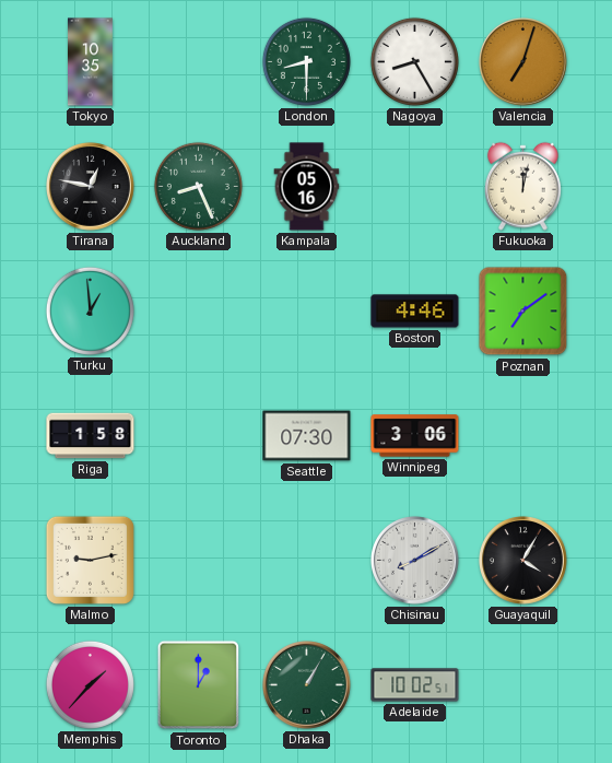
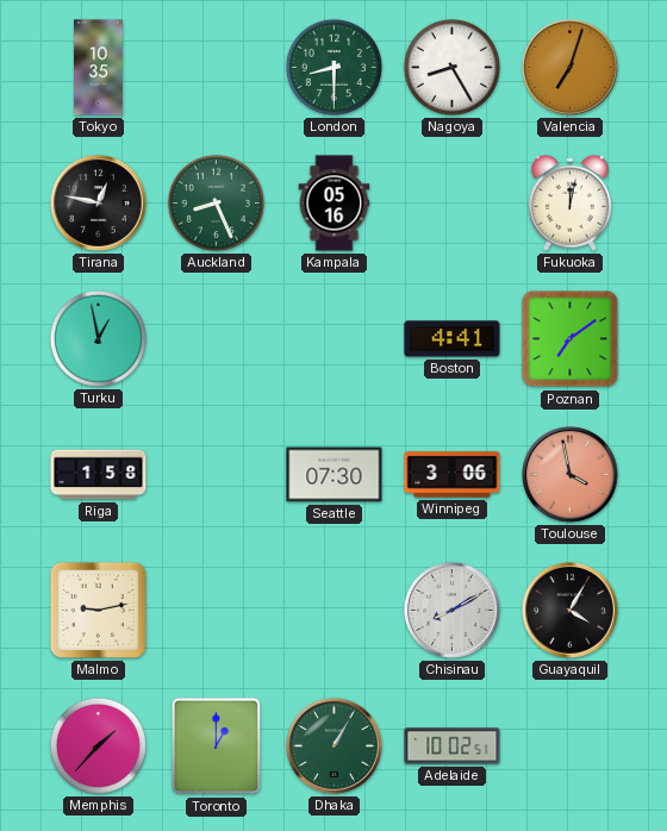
Turku: 12:59 -> 12:58 (98, 338)
Boston: 4:46 -> 4:41 (453, 339)
Toulouse: none -> 3:58 (571, 475)
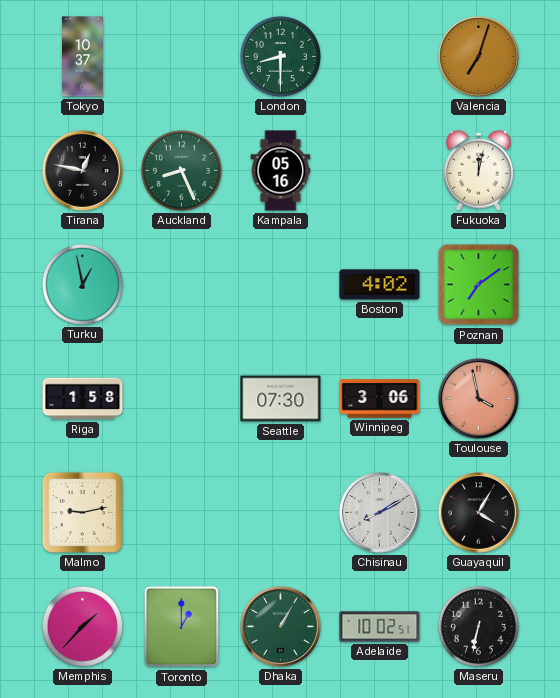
Tokyo: 10:35 -> 10:37 (83, 57)
Nagoya: 8:25 -> none (451, 67)
Boston: 4:41 -> 4:02 (380, 285)
Maseru: none -> 6:32 (478, 626)
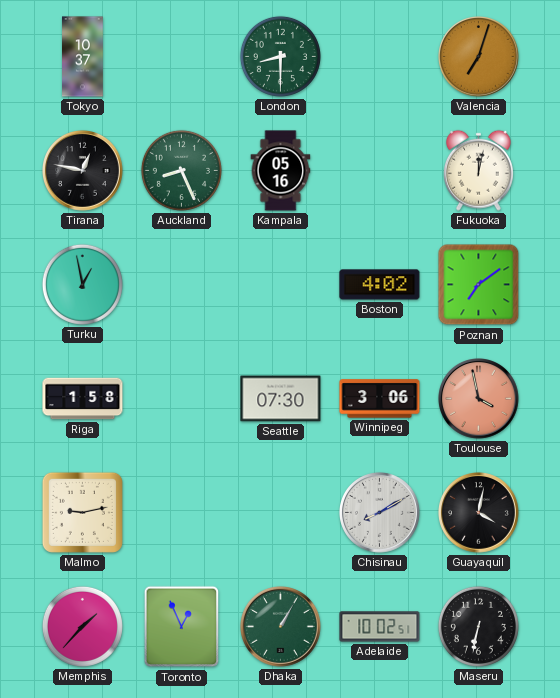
Guayaquil: 4:05 -> 4:02 (479, 513)
Toronto: 1:00 -> 12:56 (182, 627)
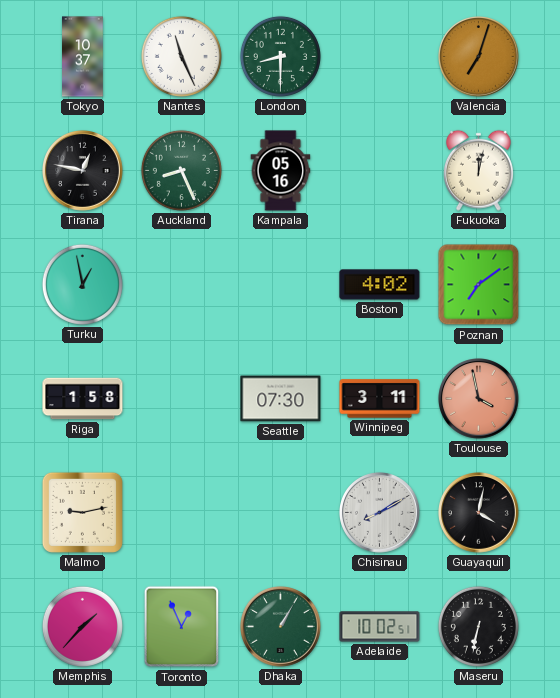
Nantes: none -> 11:26 (181, 56)
Winnipeg: 3:06 -> 3:11 (380, 399)
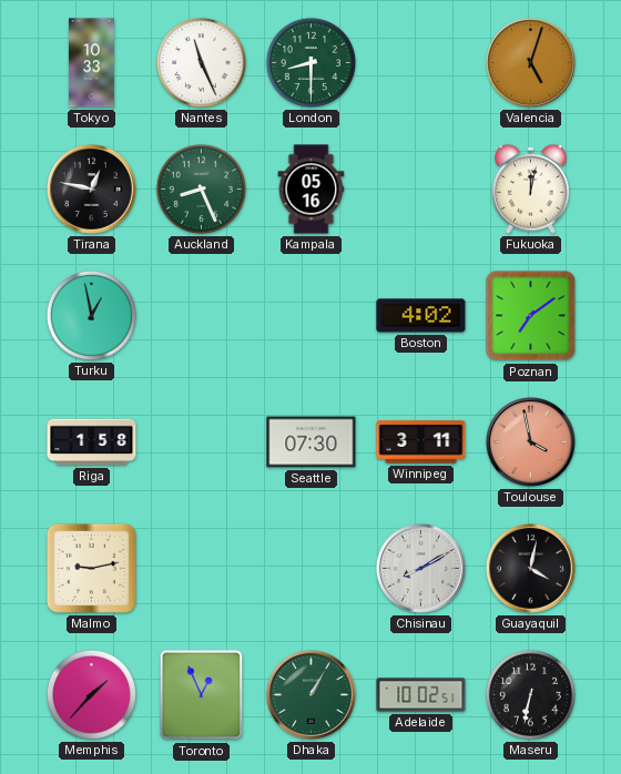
Tokyo: 10:37 -> 10:33 (92, 63)
Valencia: 7:03 -> 5:03 (531, 63)
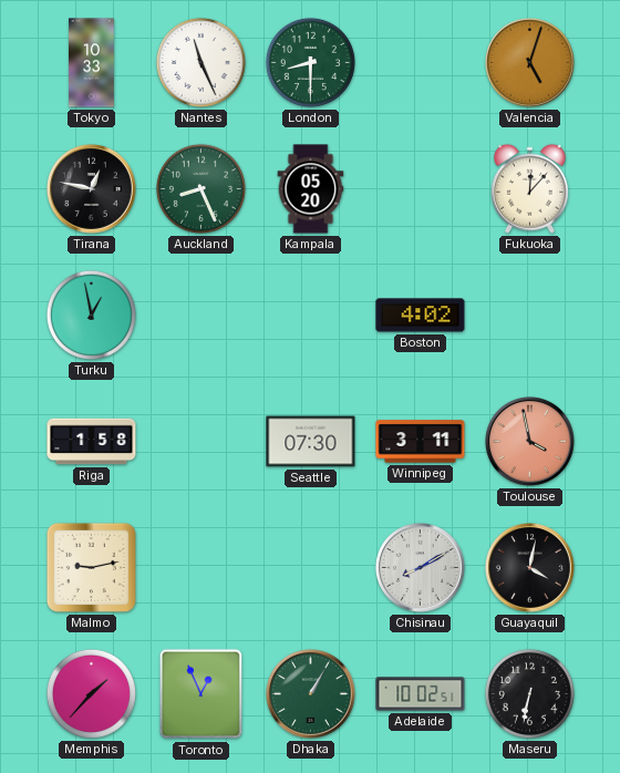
Kampala: 05:16 -> 05:20 (311, 189)
Fukuoka: 12:02 -> 12:07 (529, 188)
Poznan: 7:09 -> none (531, 316)
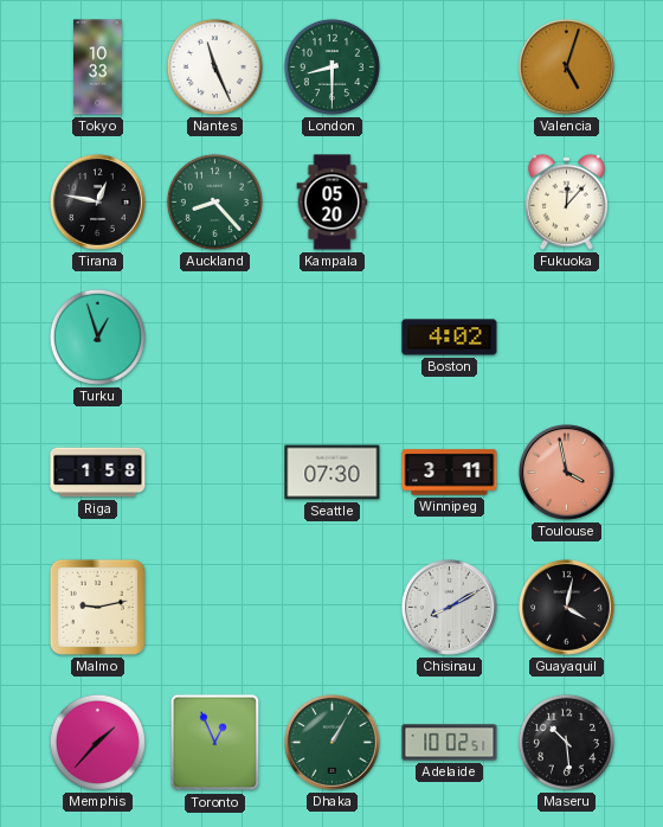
Auckland: 8:26 -> 8:23 (214, 201)
Turku: 12:58 -> 12:57 (97, 336)
Maseru: 6:32 -> 10:29 (566, 742)
